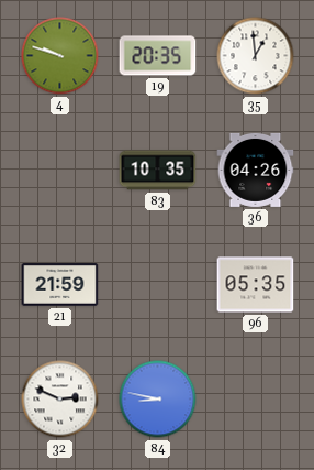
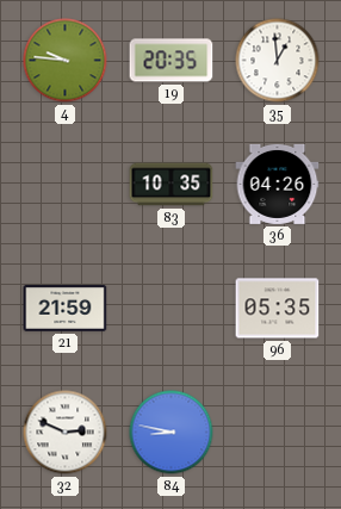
4: 9:48 -> 9:46 (66, 61)
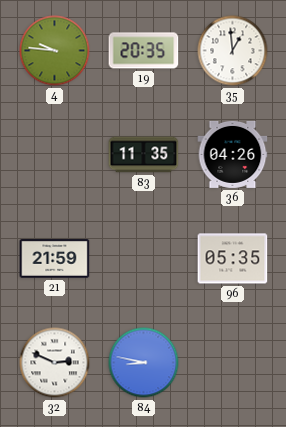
83: 10:35 -> 11:35 (144, 155)
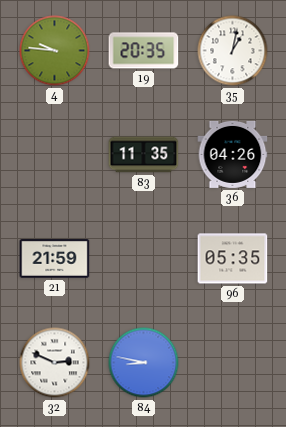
35: 12:59 -> 1:02 (233, 51)
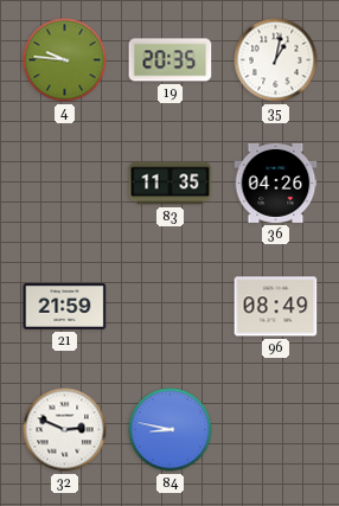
96: 05:35 -> 08:49 (276, 307)
